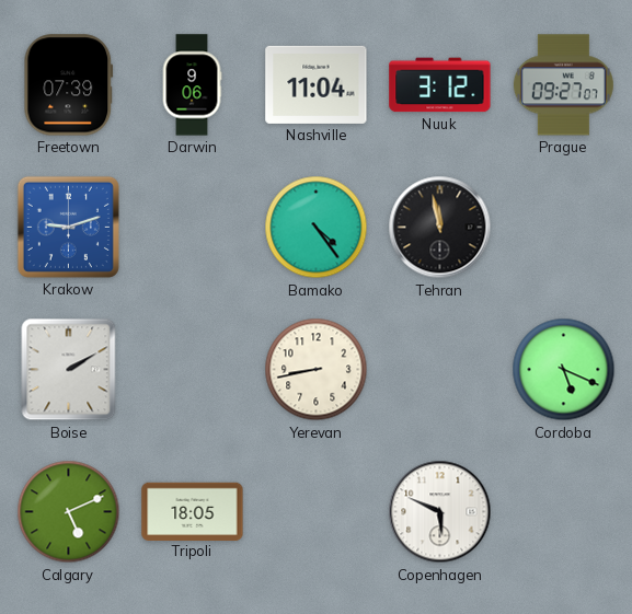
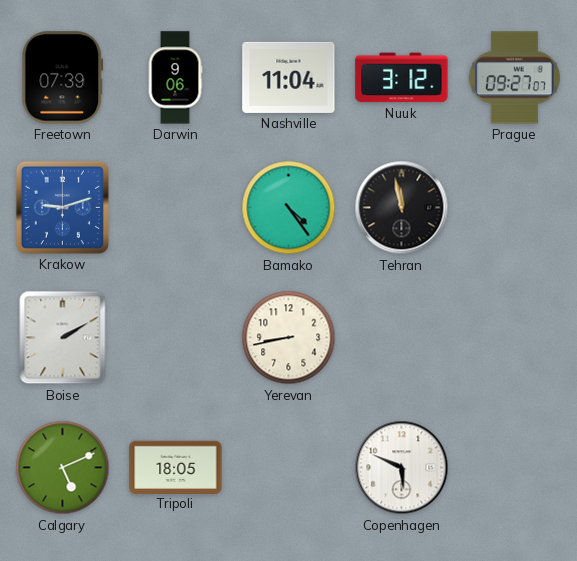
Cordoba: 5:19 -> none (564, 370)
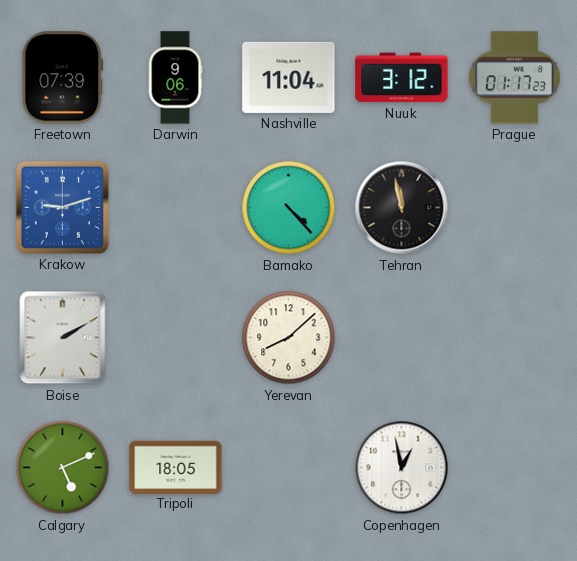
Prague: 09:27 -> 01:17 (514, 78)
Bamako: 4:24 -> 4:23 (289, 208)
Yerevan: 8:43 -> 8:08 (289, 338)
Copenhagen: 5:49 -> 12:58 (402, 468)
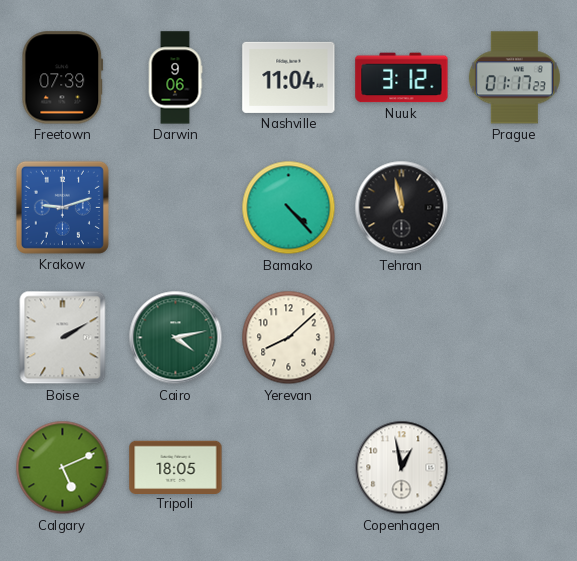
Cairo: none -> 4:13 (176, 338)
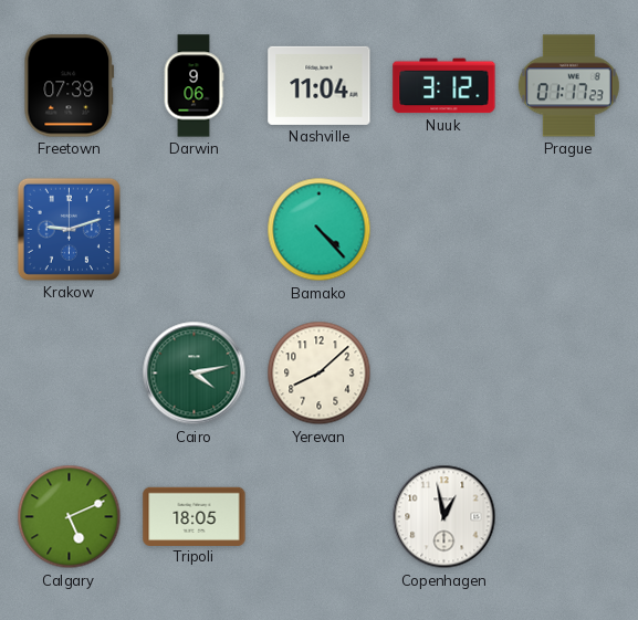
Tehran: 11:58 -> none (402, 208)
Boise: 2:10 -> none (63, 338)
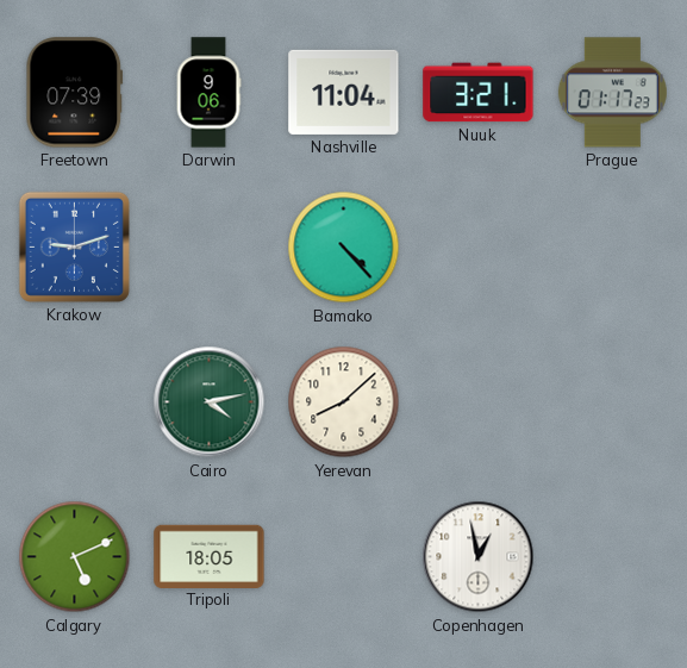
Nuuk: 3:12 -> 3:21 (479, 93)
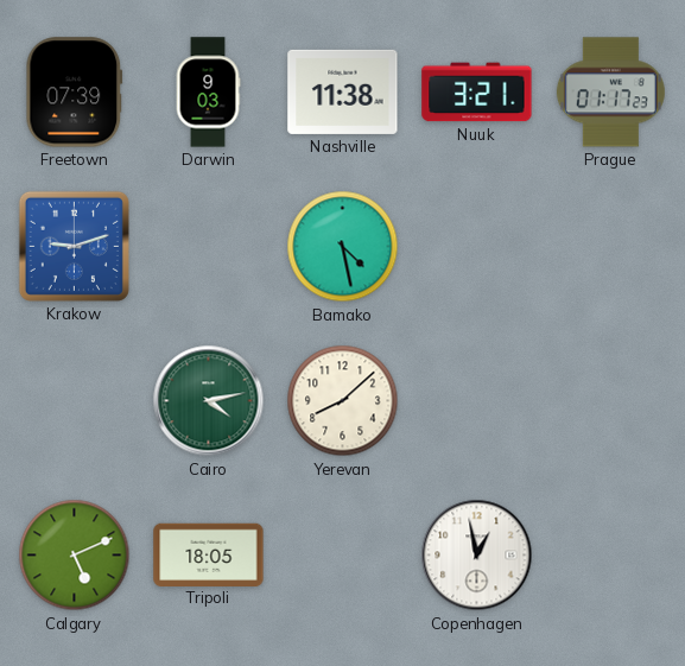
Darwin: 9:06 -> 9:03 (208, 93)
Nashville: 11:04 -> 11:38 (343, 91)
Bamako: 4:23 -> 4:28 (343, 247)
